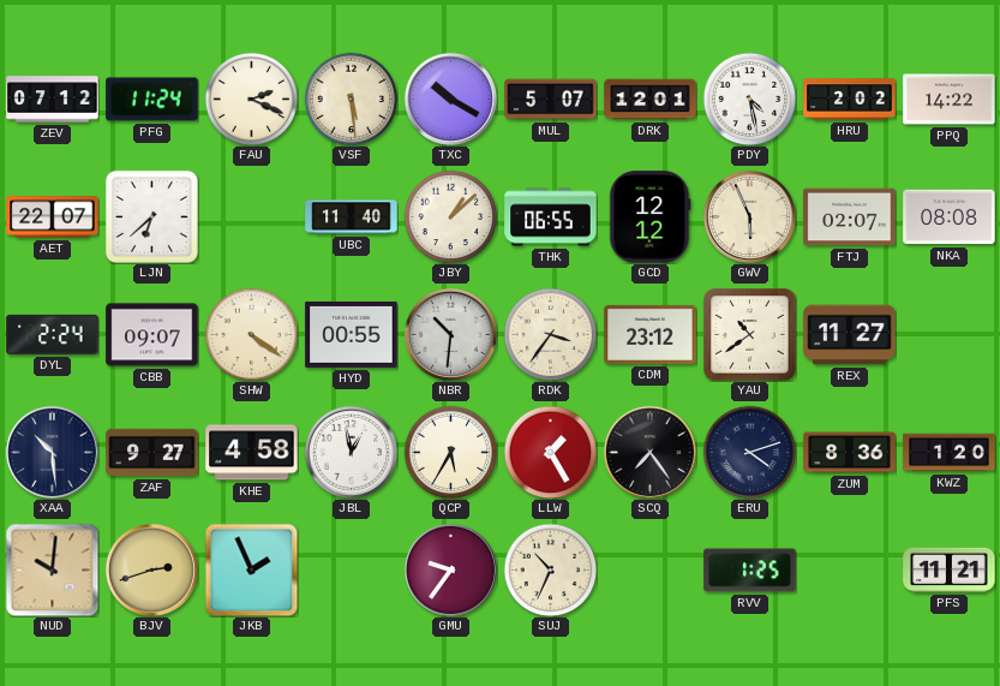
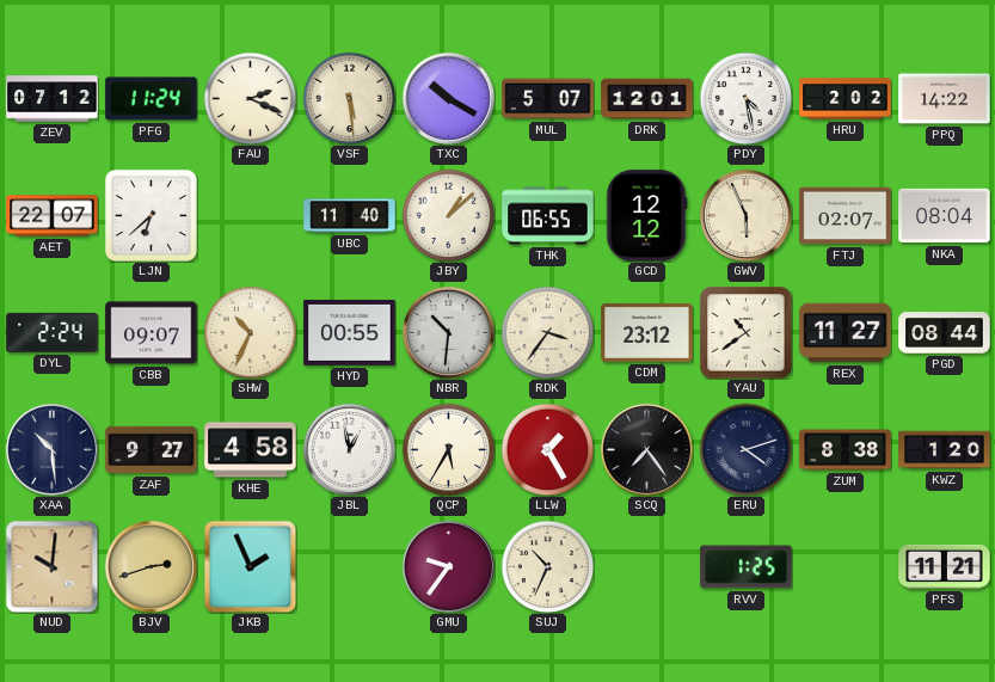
NKA: 08:08 -> 08:04 (945, 216)
SHW: 4:21 -> 10:34 (250, 332)
PGD: none -> 08:44 (945, 333)
ZUM: 8:36 -> 8:38 (846, 450)
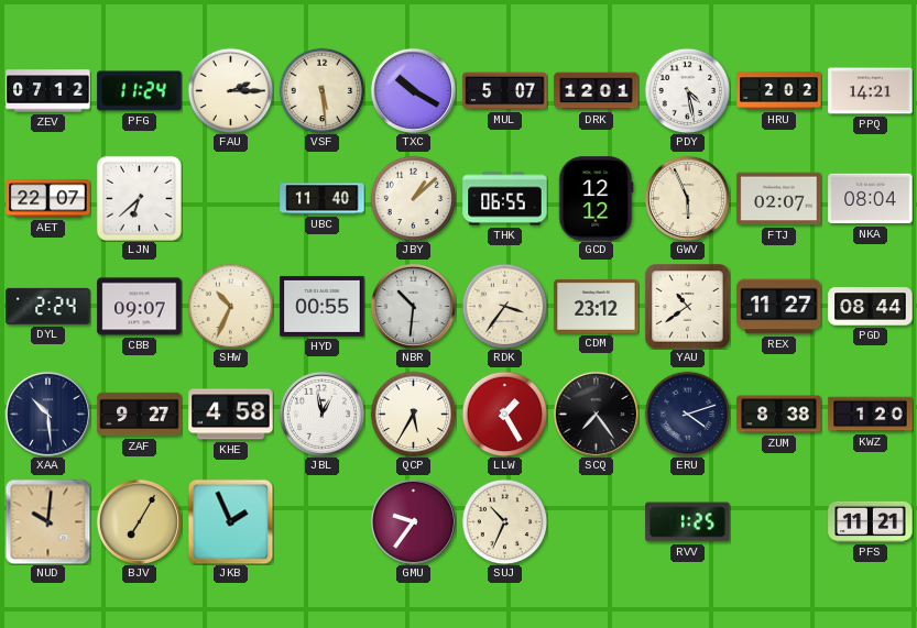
FAU: 2:19 -> 2:15 (230, 90)
PPQ: 14:22 -> 14:21 (871, 91)
BJV: 2:42 -> 7:05 (139, 521)
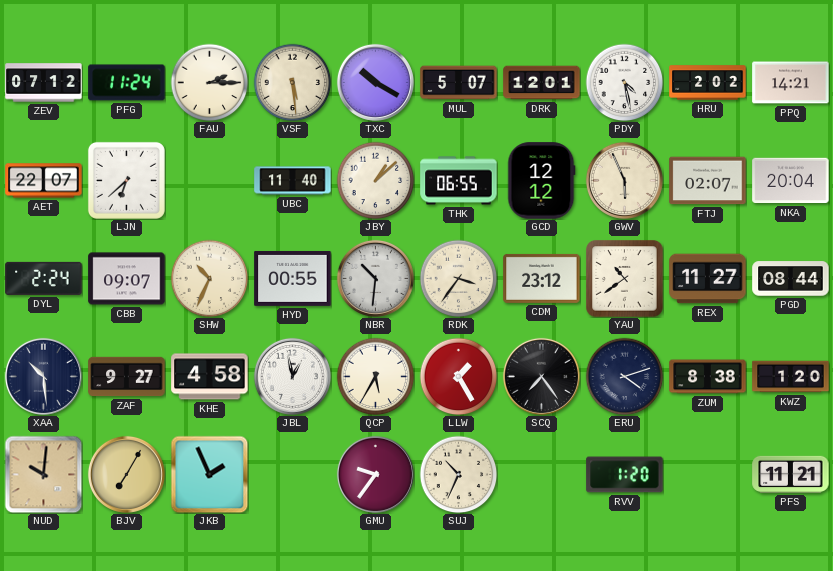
NKA: 08:04 -> 20:04 (791, 181)
RVV: 1:25 -> 1:20 (625, 475)
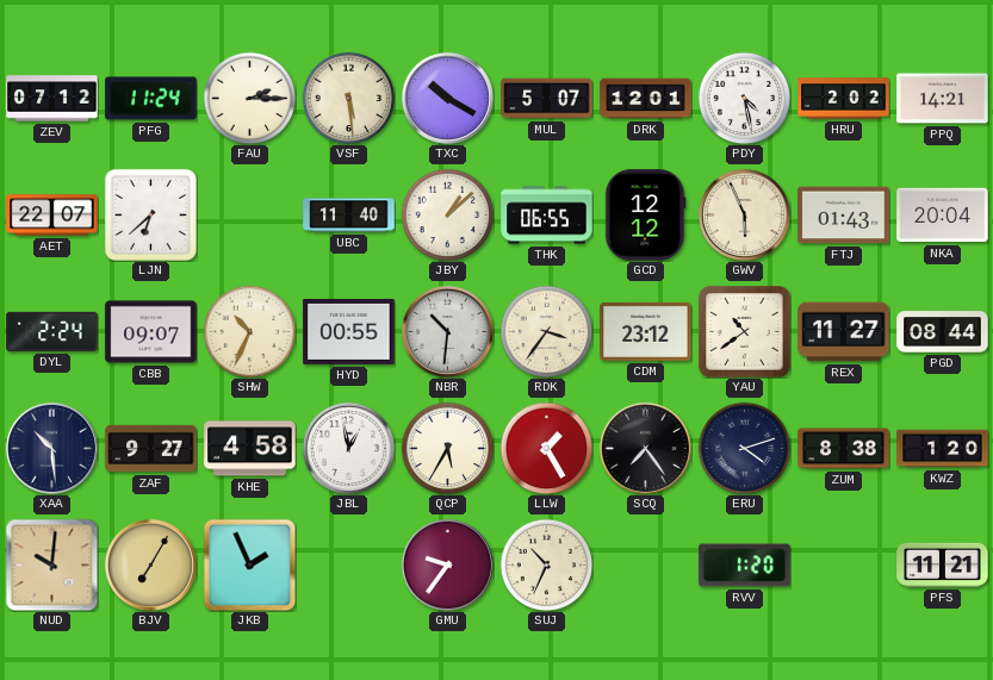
FTJ: 02:07 -> 01:43 (844, 216)
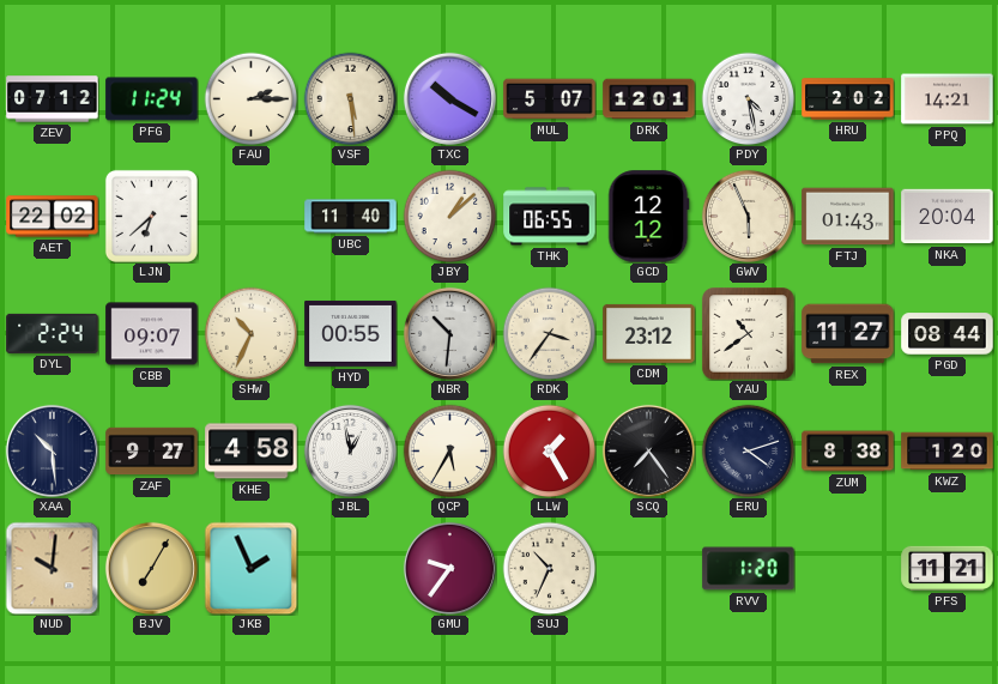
AET: 22:07 -> 22:02 (53, 217)
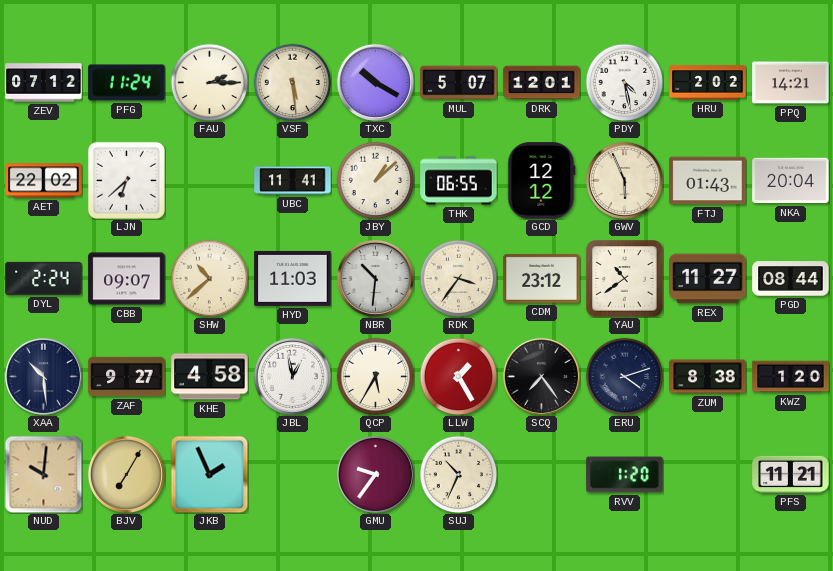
UBC: 11:40 -> 11:41 (293, 181)
SHW: 10:34 -> 10:38 (209, 278)
HYD: 00:55 -> 11:03 (293, 278)
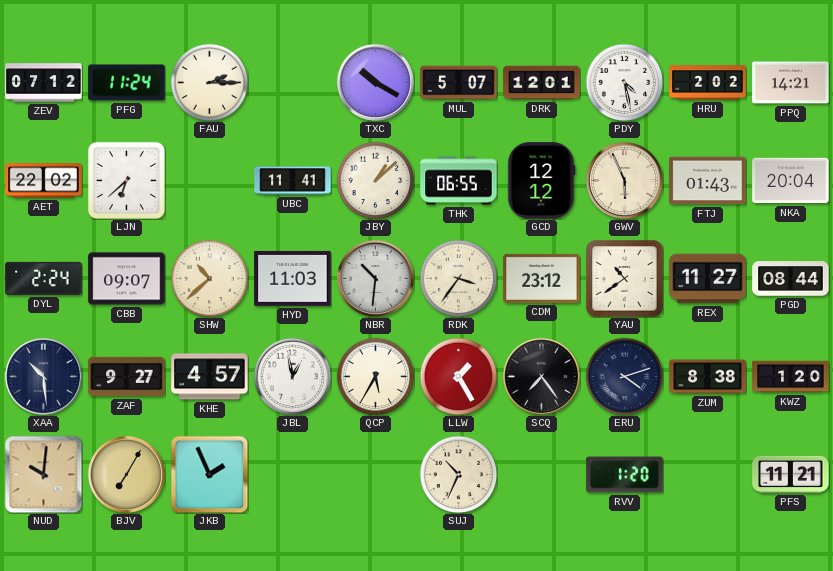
VSF: 5:29 -> none (292, 82)
KHE: 4:58 -> 4:57 (210, 377)
GMU: 9:36 -> none (375, 474)
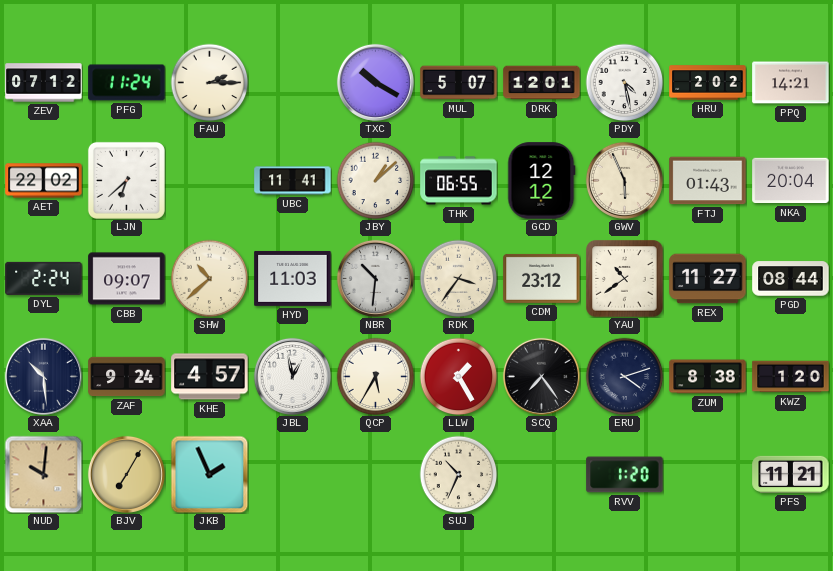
ZAF: 9:27 -> 9:24 (127, 377)
